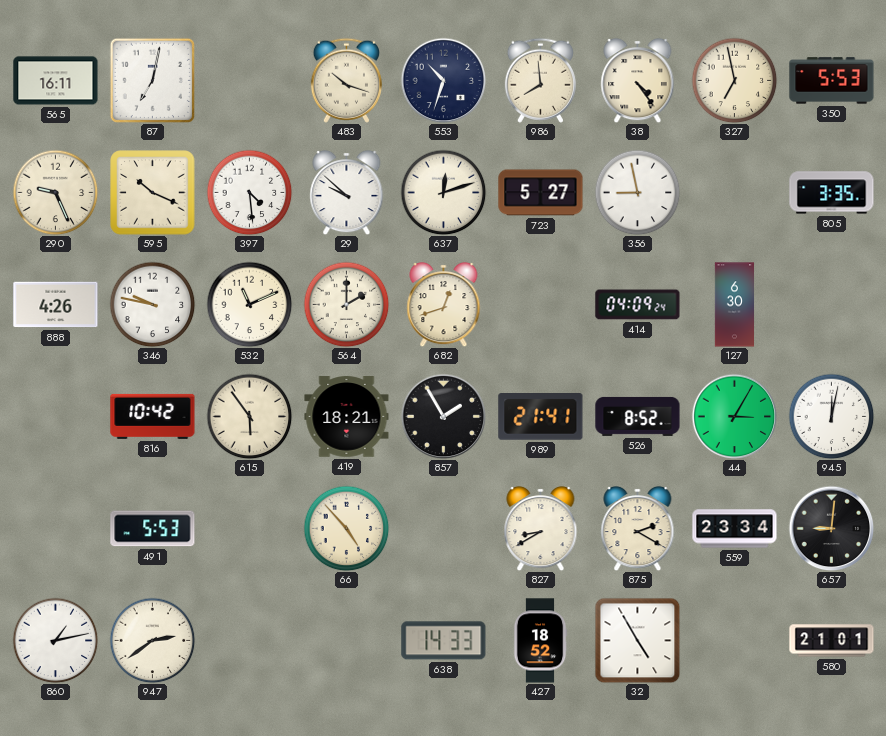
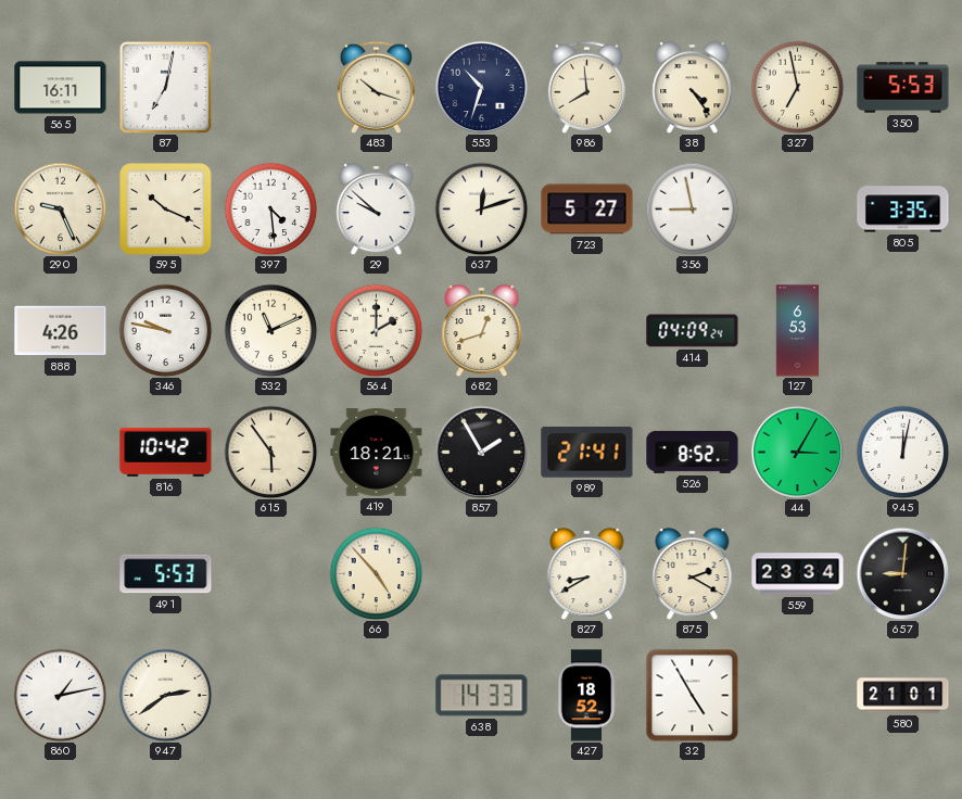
127: 6:30 -> 6:53 (798, 331)
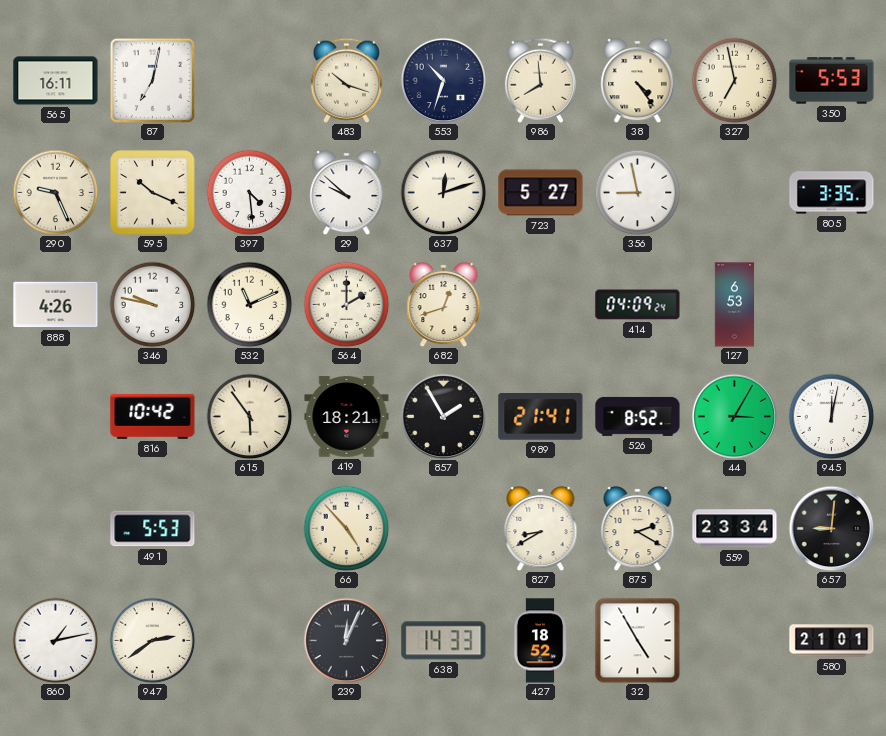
239: none -> 12:04 (346, 640)
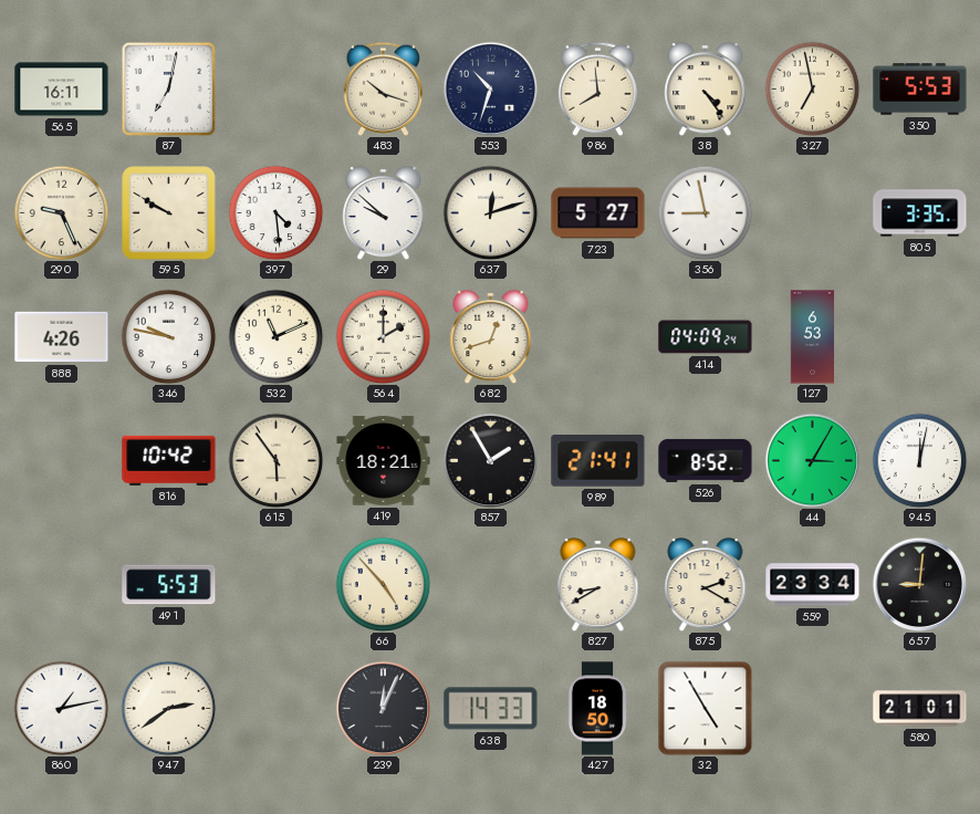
595: 10:19 -> 9:50 (169, 213)
427: 18:52 -> 18:50 (597, 709)
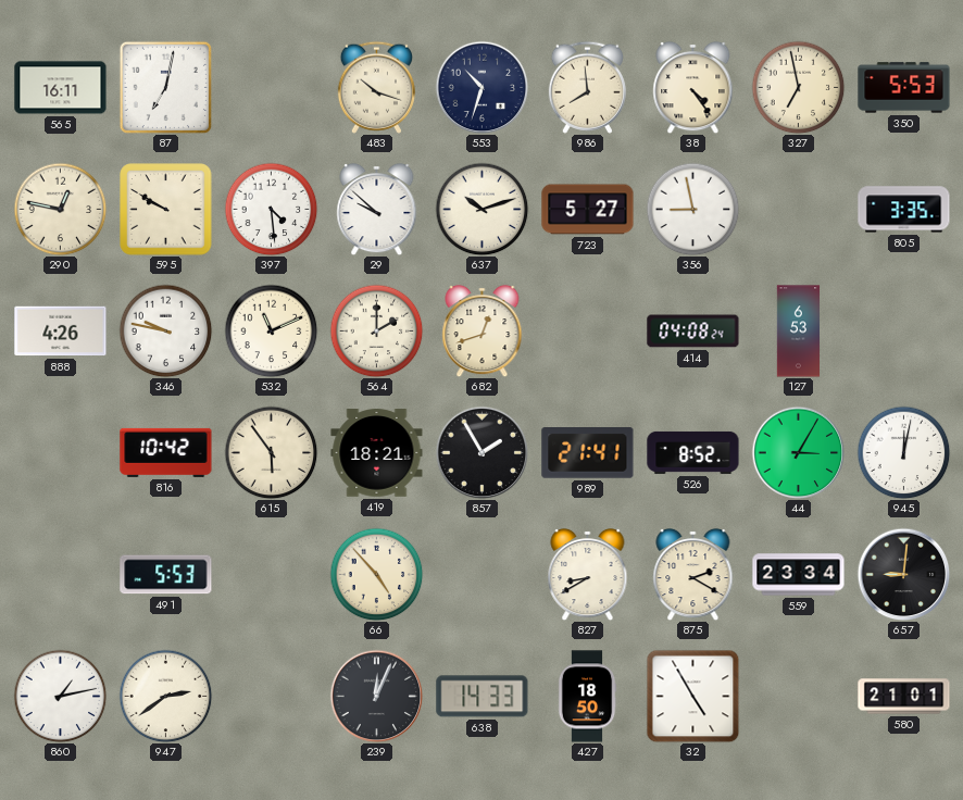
290: 9:26 -> 12:47 (60, 209)
637: 12:12 -> 10:12 (481, 209)
414: 04:09 -> 04:08 (693, 332)
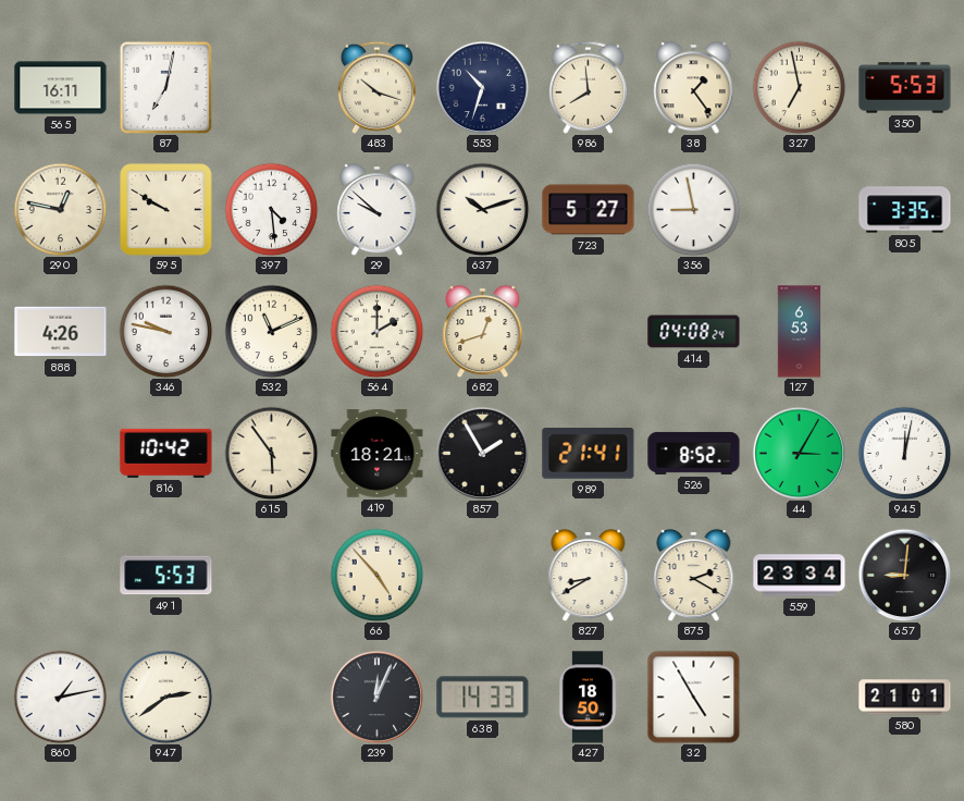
38: 4:24 -> 1:24 (694, 87)
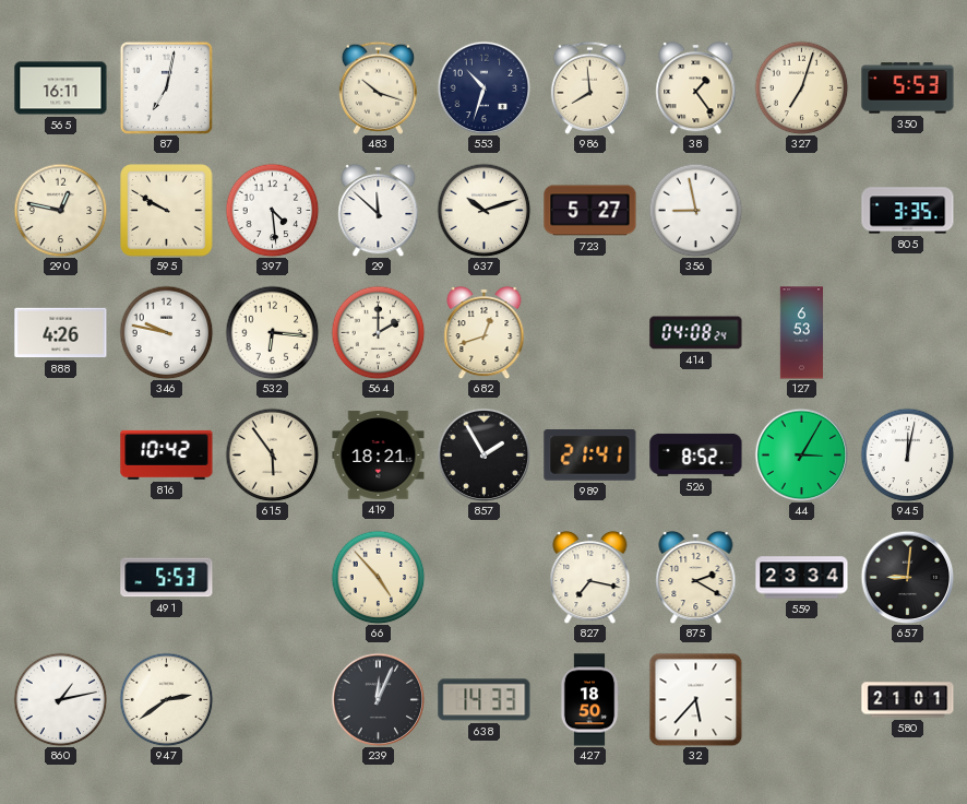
327: 6:58 -> 7:03 (801, 87)
29: 9:52 -> 11:52 (379, 210)
532: 11:11 -> 6:16 (272, 332)
827: 8:40 -> 7:17 (590, 577)
32: 4:55 -> 5:37 (695, 699)
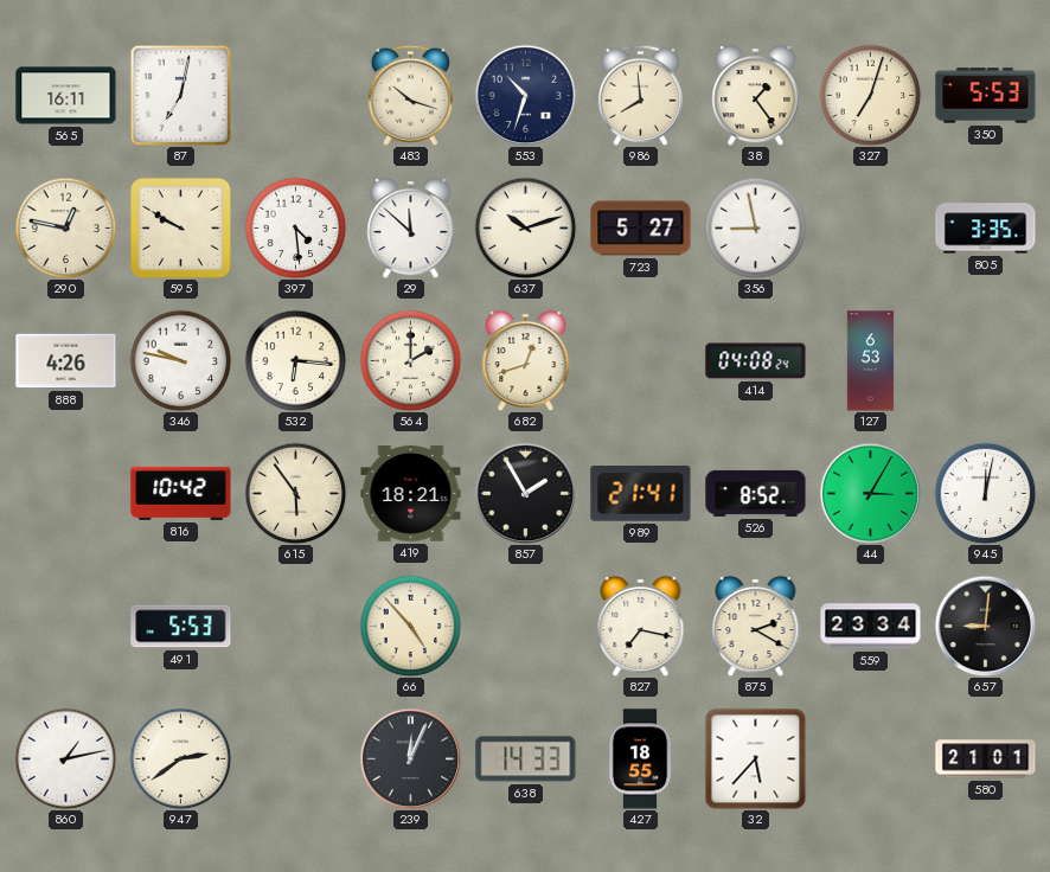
427: 18:50 -> 18:55 (640, 759)
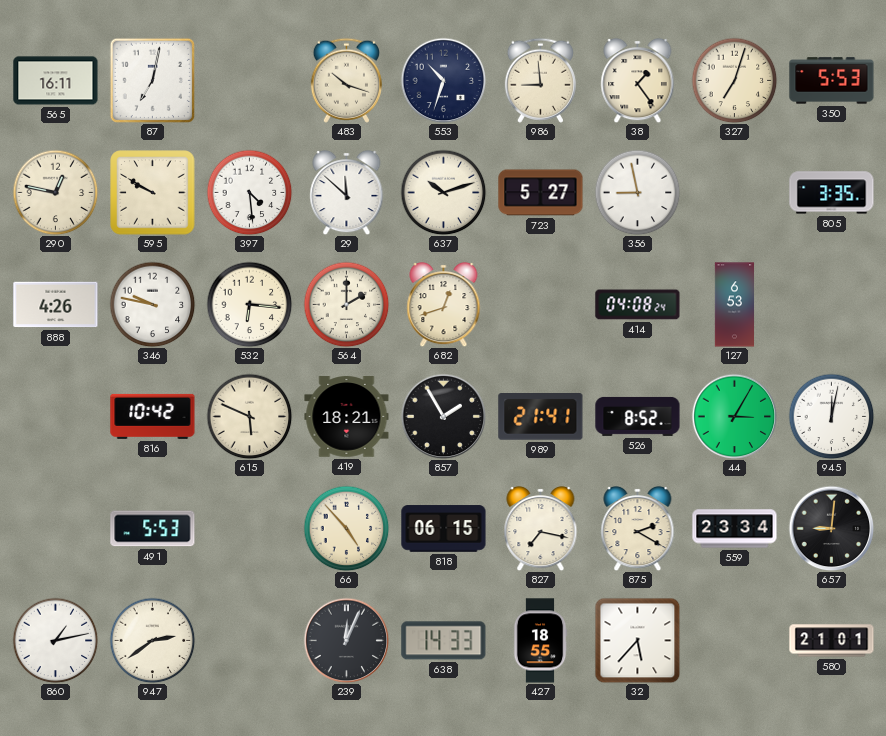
986: 7:59 -> 8:59 (540, 80)
615: 5:54 -> 5:49 (249, 416)
818: none -> 06:15 (444, 529)
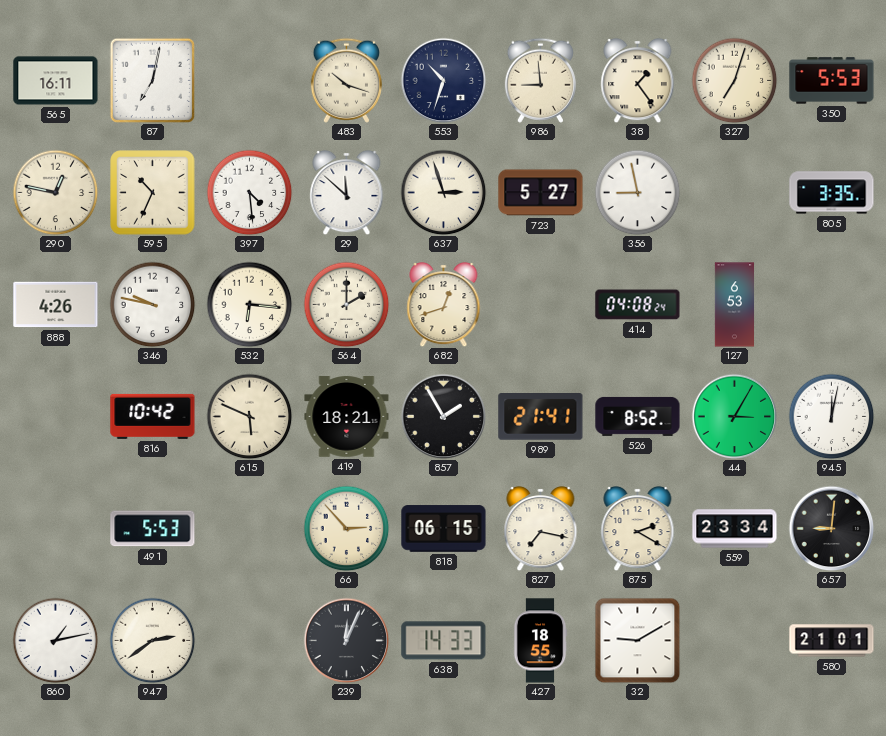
595: 9:50 -> 10:34 (153, 193)
637: 10:12 -> 2:57 (443, 192)
66: 4:53 -> 2:53 (346, 528)
32: 5:37 -> 9:10 (637, 640)
